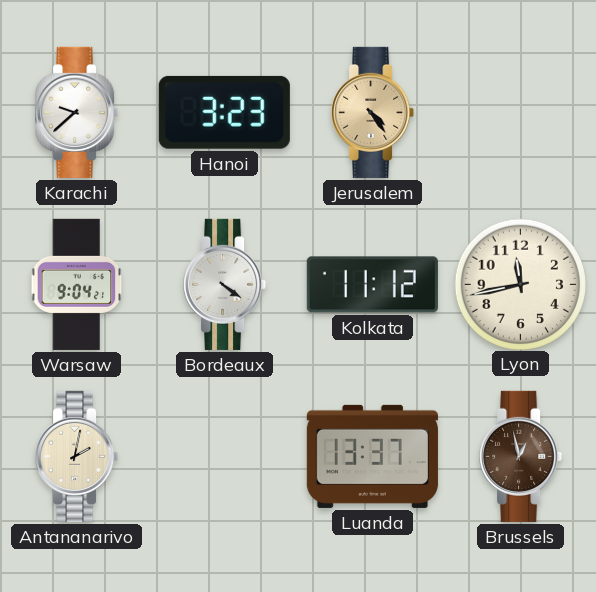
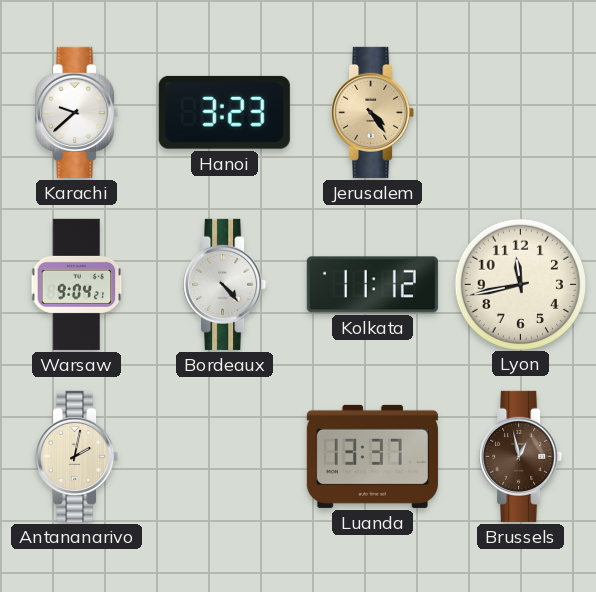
Bordeaux: 4:21 -> 4:23 (225, 284)
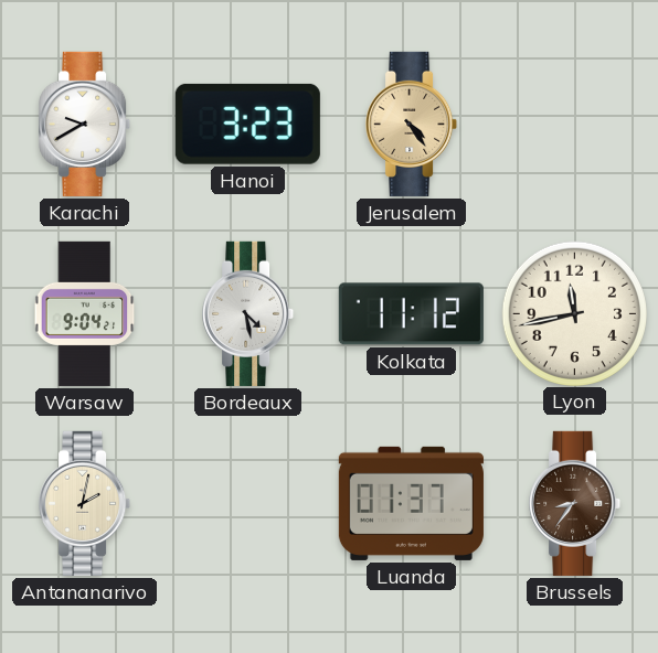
Karachi: 9:38 -> 9:40 (85, 124)
Bordeaux: 4:23 -> 4:28 (248, 313)
Luanda: 13:37 -> 01:37 (411, 503)
Brussels: 12:58 -> 8:36 (575, 503)
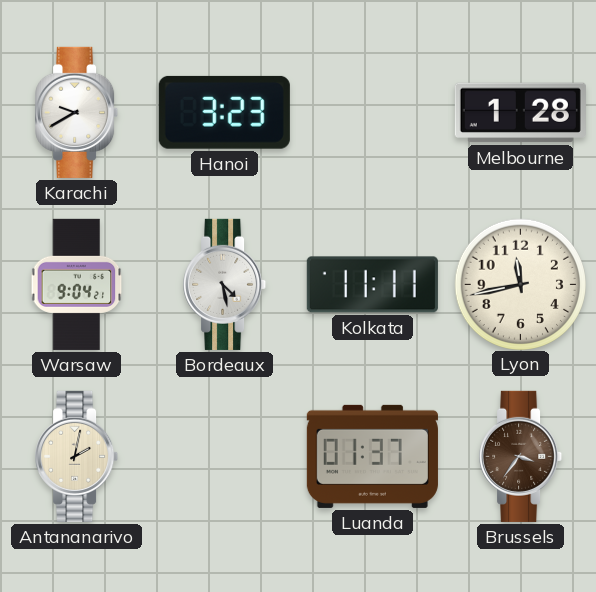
Jerusalem: 4:24 -> none (412, 124)
Melbourne: none -> 1:28 (520, 113)
Kolkata: 11:12 -> 11:11 (372, 285)
Brussels: 8:36 -> 3:36 (521, 456)
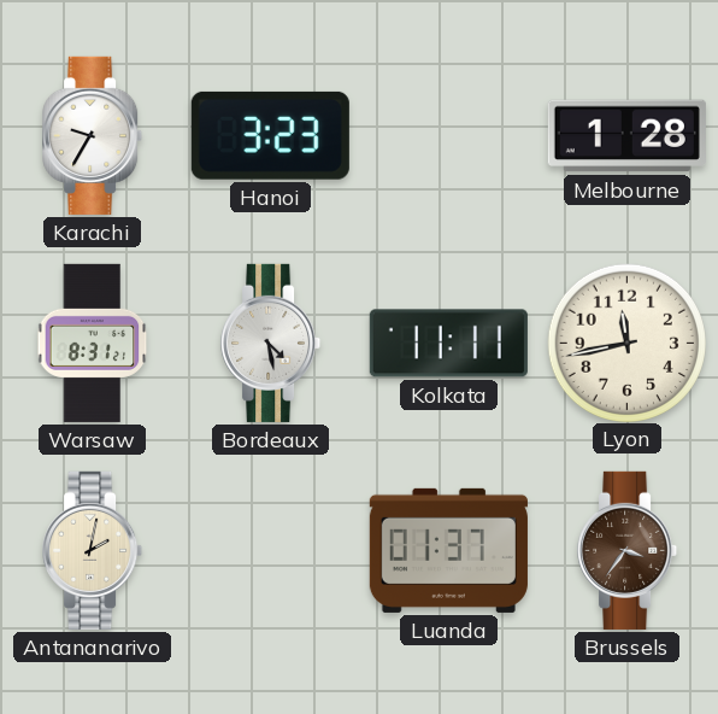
Karachi: 9:40 -> 9:35 (93, 135)
Warsaw: 9:04 -> 8:31 (93, 343)
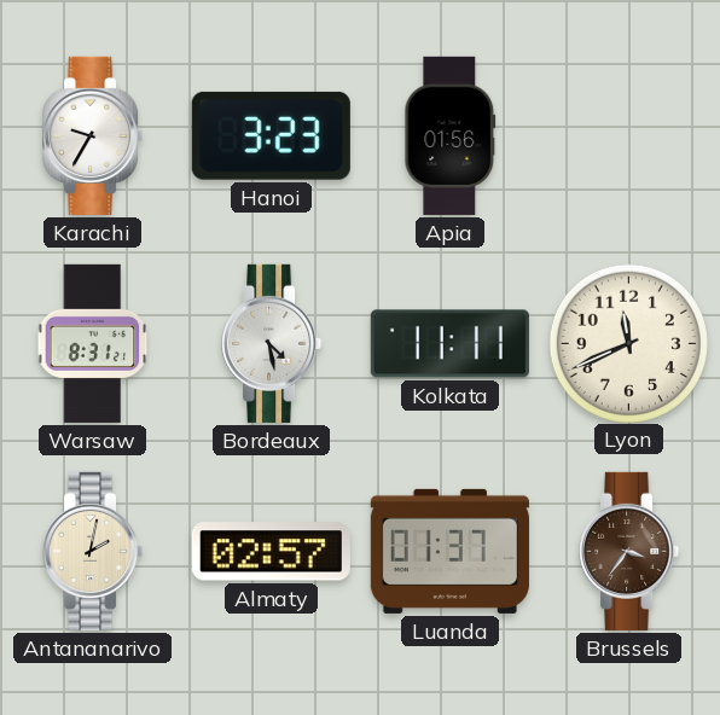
Apia: none -> 01:56 (451, 135)
Melbourne: 1:28 -> none (626, 136)
Lyon: 11:43 -> 11:41 (628, 343)
Almaty: none -> 02:57 (271, 552)
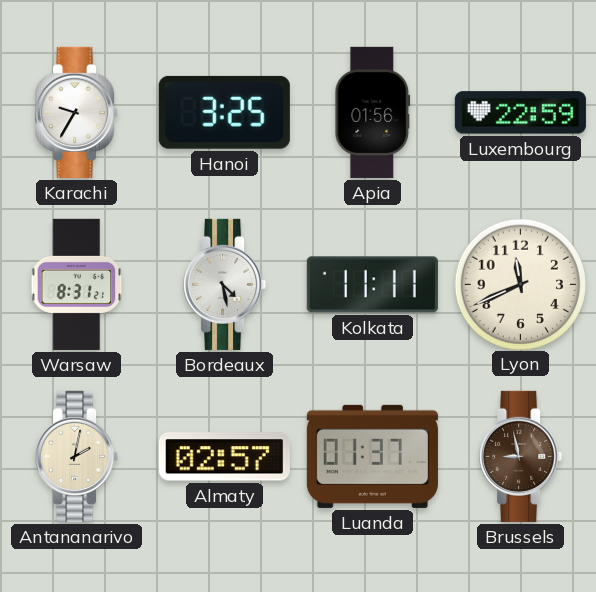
Hanoi: 3:23 -> 3:25 (224, 112)
Luxembourg: none -> 22:59 (520, 113)
Brussels: 3:36 -> 8:58 (521, 456)
